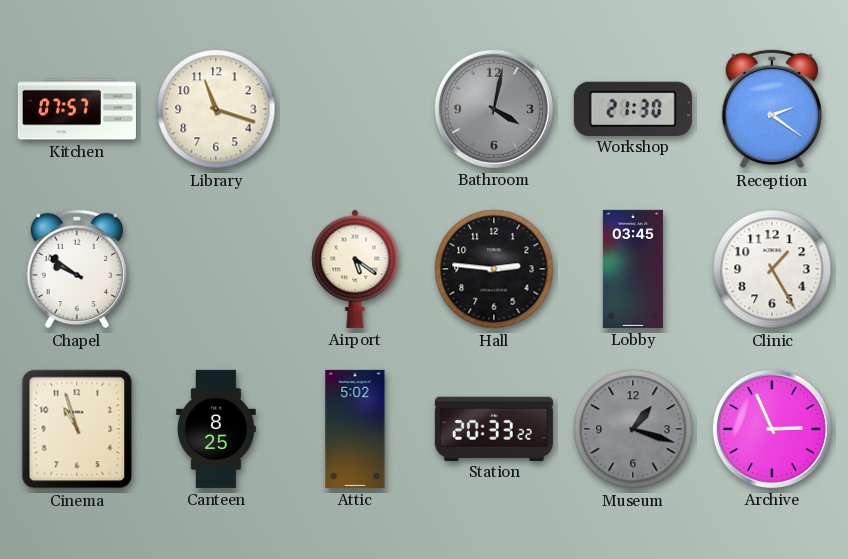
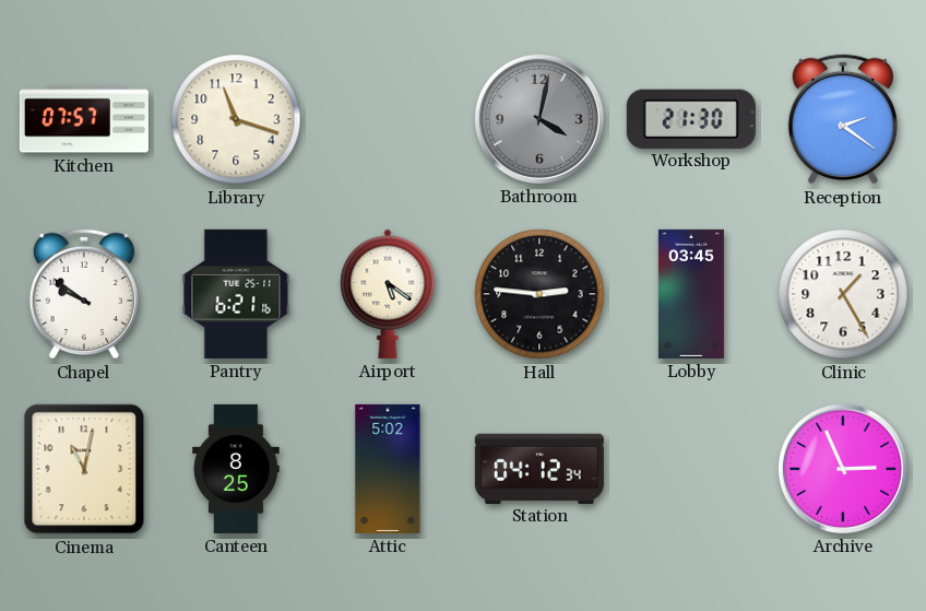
Pantry: none -> 6:21 (236, 294)
Cinema: 10:57 -> 11:02 (84, 469)
Station: 20:33 -> 04:12 (539, 468)
Museum: 1:18 -> none (633, 429)
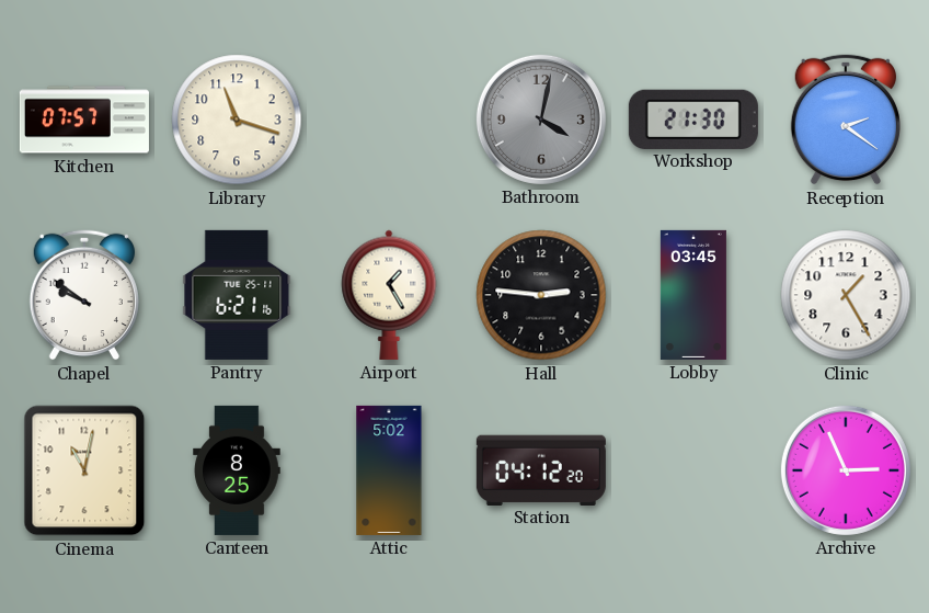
Airport: 5:21 -> 1:25 (389, 295)
Station: 04:12:34 -> 04:12:20 (541, 469)
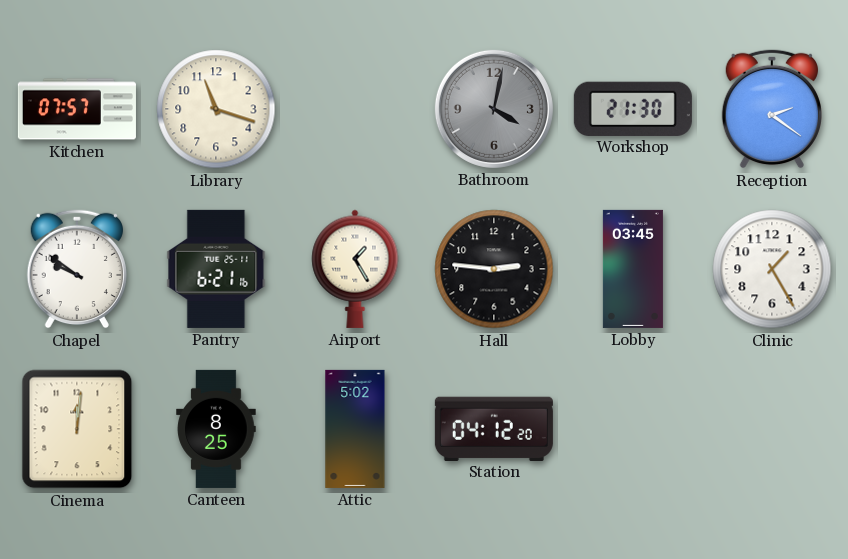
Cinema: 11:02 -> 12:01 (77, 429)
Archive: 2:56 -> none (846, 470)
